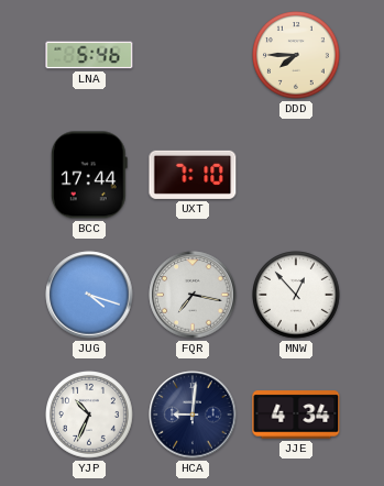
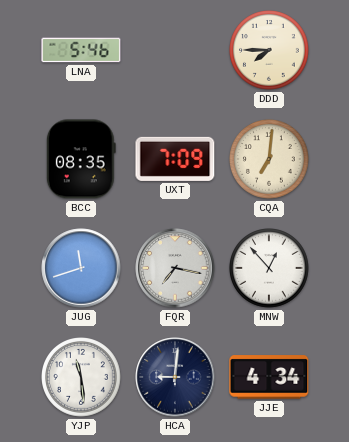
BCC: 17:44 -> 08:35 (81, 159)
UXT: 7:10 -> 7:09 (175, 159)
CQA: none -> 7:01 (270, 160)
JUG: 4:18 -> 11:42 (81, 268)
YJP: 10:34 -> 11:29 (82, 378)
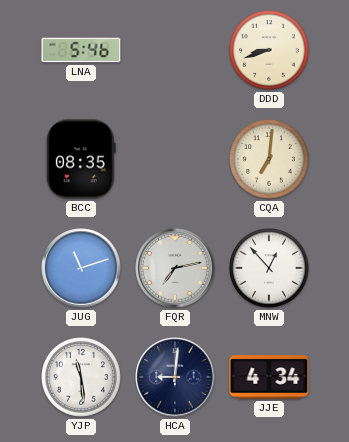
DDD: 7:45 -> 8:42 (270, 51)
UXT: 7:09 -> none (175, 159)
JUG: 11:42 -> 11:12 (81, 268)
FQR: 7:17 -> 7:13 (175, 268)
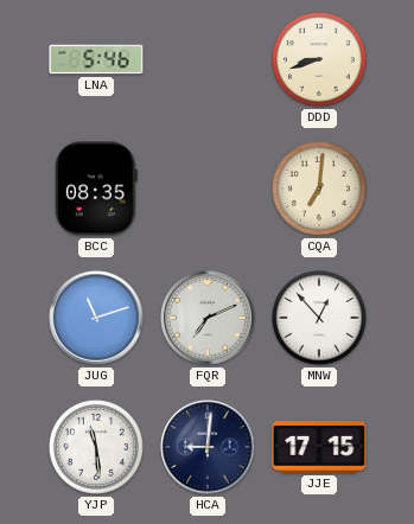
FQR: 7:13 -> 7:11 (208, 318)
JJE: 4:34 -> 17:15 (319, 447)
